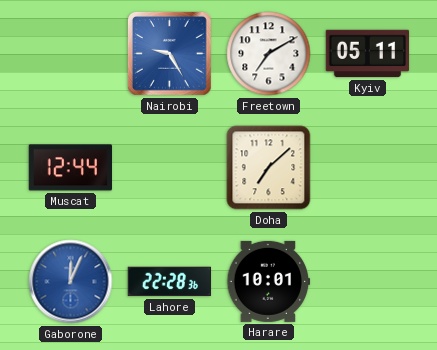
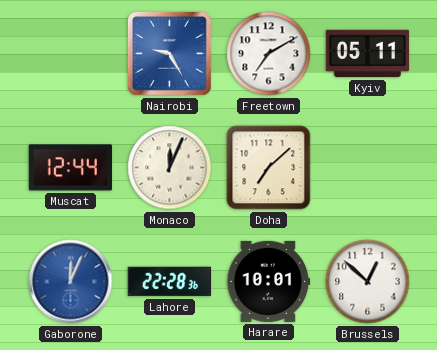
Monaco: none -> 12:04 (170, 168)
Brussels: none -> 12:52 (368, 282)
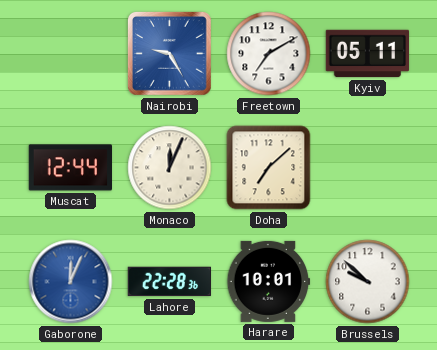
Brussels: 12:52 -> 9:52 (368, 282)
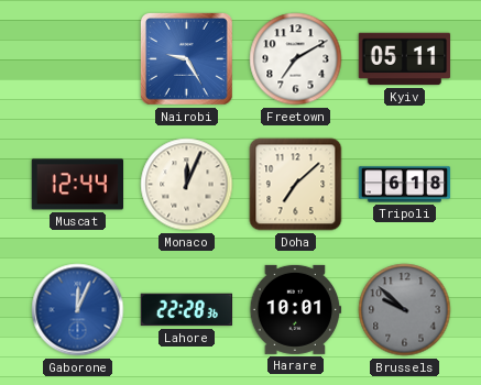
Tripoli: none -> 6:18 (405, 185)
Brussels dial: white -> grey (405, 310)
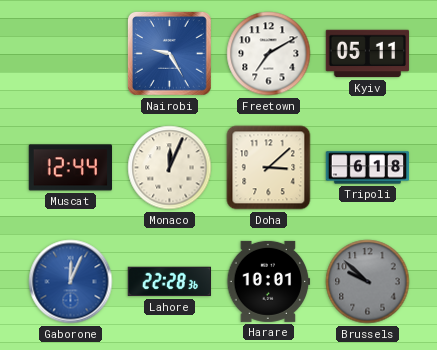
Doha: 7:08 -> 3:08 (269, 168)
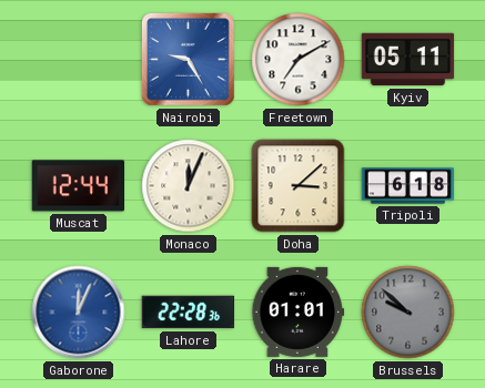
Harare: 10:01 -> 01:01 (299, 312)
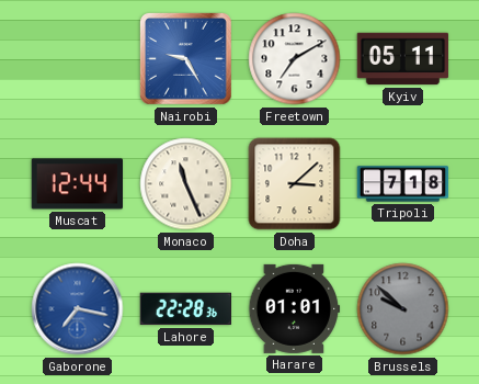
Monaco: 12:04 -> 11:26 (186, 184)
Tripoli: 6:18 -> 7:18 (403, 184)
Gaborone: 12:04 -> 7:17 (78, 309)
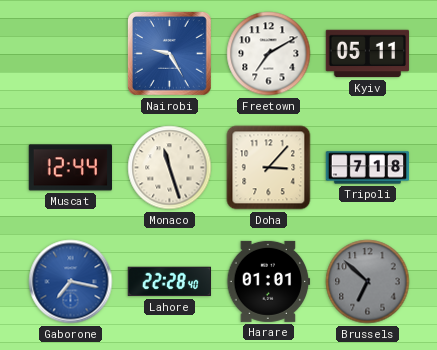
Monaco: 11:26 -> 11:27 (170, 168)
Doha: 3:08 -> 3:07 (269, 168)
Lahore: 22:28:36 -> 22:28:40 (169, 282)
Brussels: 9:52 -> 6:52 (368, 282)
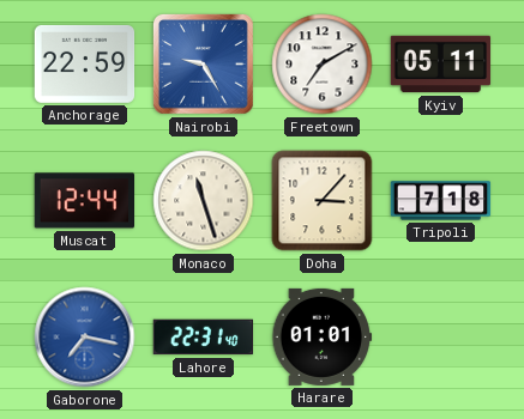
Anchorage: none -> 22:59 (85, 63)
Lahore: 22:28 -> 22:31 (203, 338)
Brussels: 6:52 -> none (368, 282)
